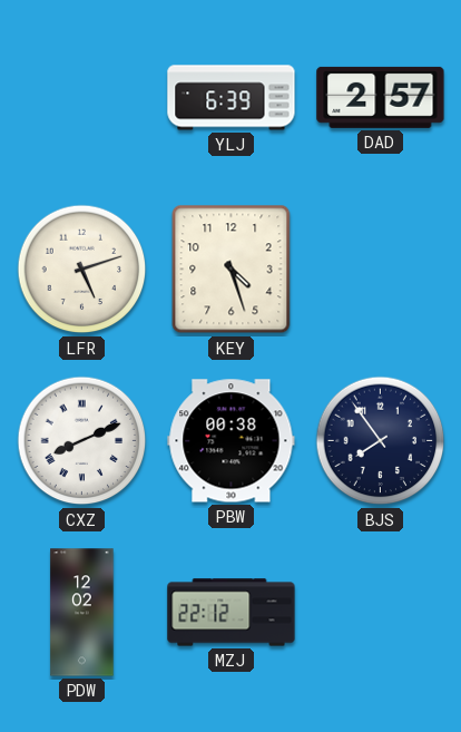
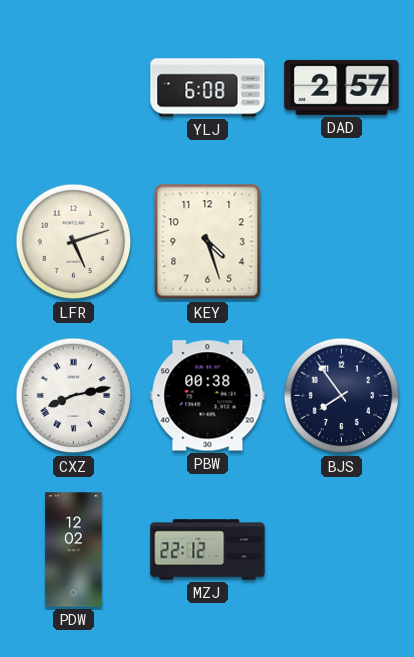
YLJ: 6:39 -> 6:08 (208, 88)
CXZ: 8:11 -> 8:13 (74, 396)
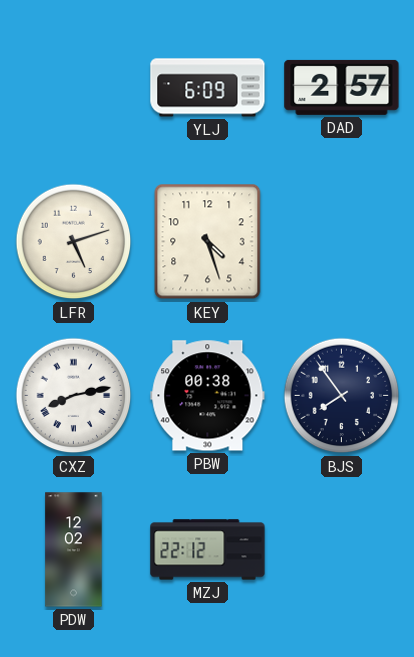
YLJ: 6:08 -> 6:09 (208, 88)
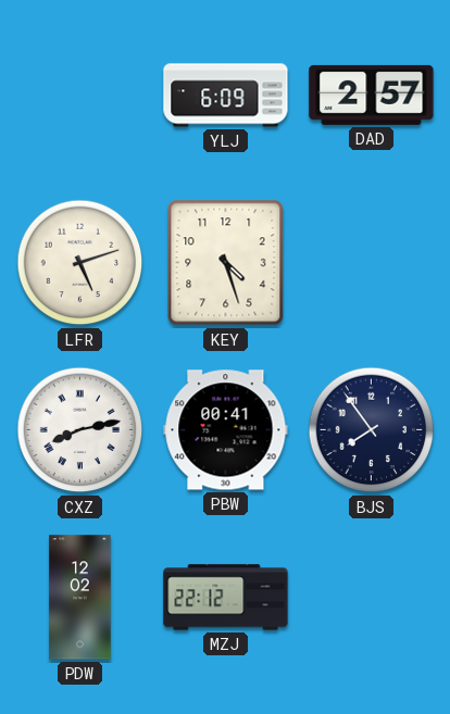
PBW: 00:38 -> 00:41 (226, 430)
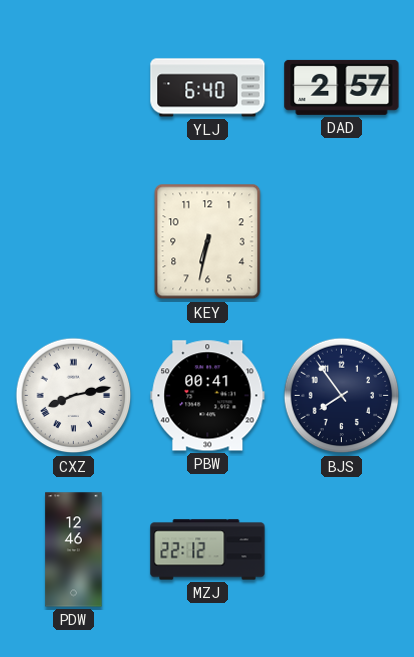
YLJ: 6:09 -> 6:40 (208, 88)
LFR: 5:12 -> none (80, 263)
KEY: 4:27 -> 6:32 (208, 242)
PDW: 12:02 -> 12:46 (74, 550)
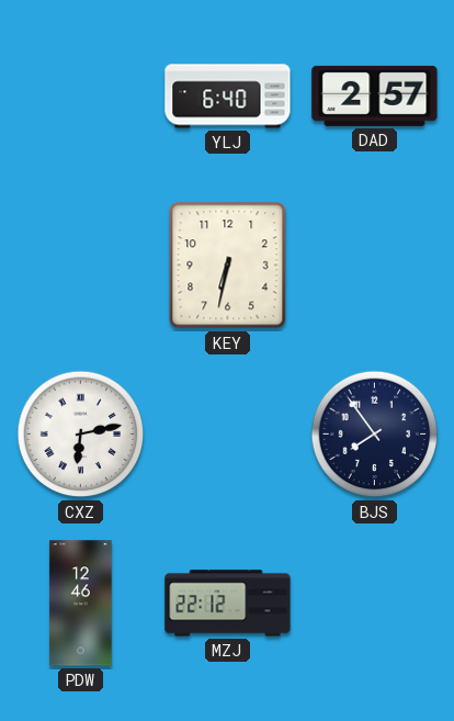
CXZ: 8:13 -> 6:13 (81, 435)
PBW: 00:41 -> none (208, 396)
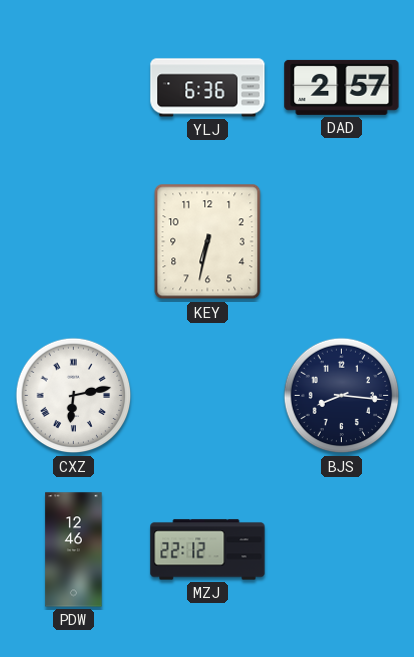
YLJ: 6:40 -> 6:36 (208, 88)
BJS: 7:54 -> 8:16 (342, 396)
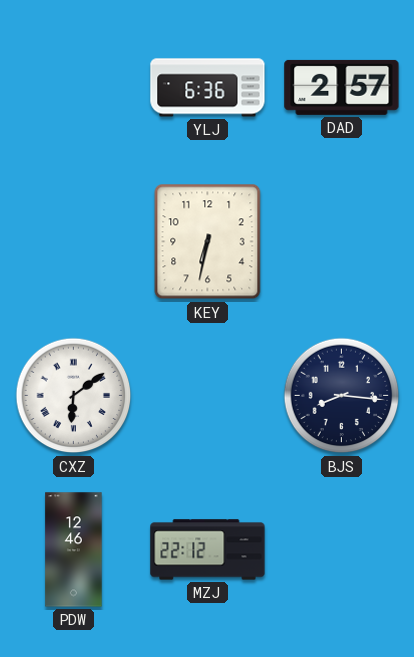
CXZ: 6:13 -> 6:09 (74, 396)
